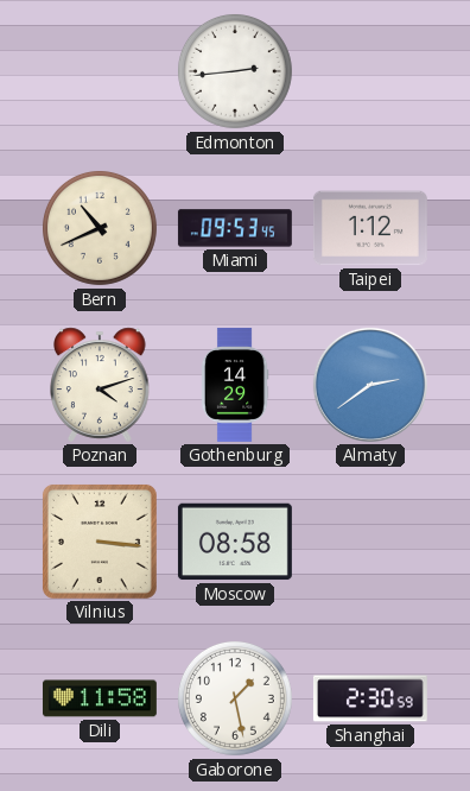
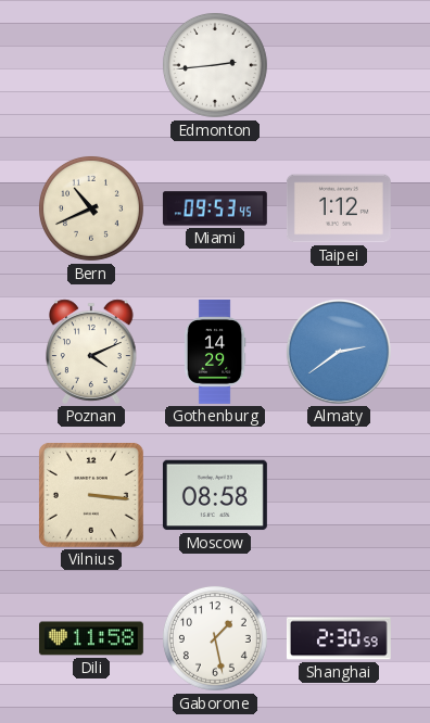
Poznan: 4:12 -> 4:11 (91, 352)
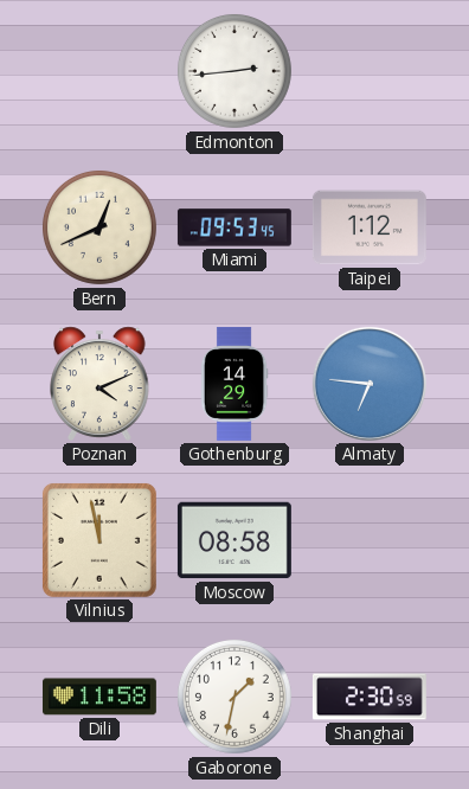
Bern: 10:41 -> 12:41 (99, 227)
Almaty: 2:39 -> 6:46 (370, 384)
Vilnius: 3:16 -> 11:58 (99, 540)
Gaborone: 1:28 -> 1:32 (234, 697)
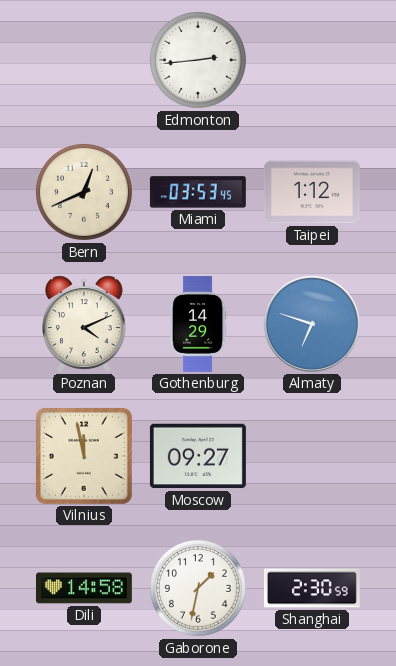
Miami: 09:53 -> 03:53 (198, 192)
Almaty: 6:46 -> 6:48 (312, 324)
Moscow: 08:58 -> 09:27 (198, 456)
Dili: 11:58 -> 14:58 (84, 588)
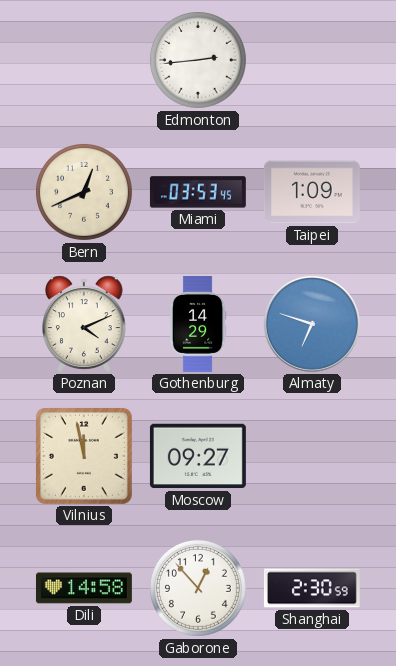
Taipei: 1:12 -> 1:09 (312, 192)
Gaborone: 1:32 -> 12:53 (198, 588)
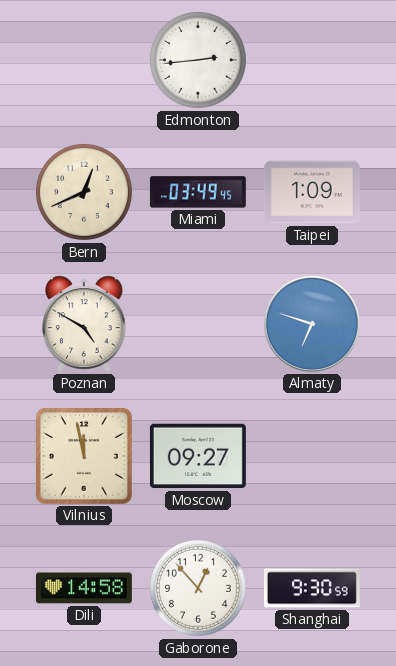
Miami: 03:53 -> 03:49 (198, 192)
Poznan: 4:11 -> 4:50 (84, 324)
Gothenburg: 14:29 -> none (198, 324)
Shanghai: 2:30 -> 9:30 (312, 588)
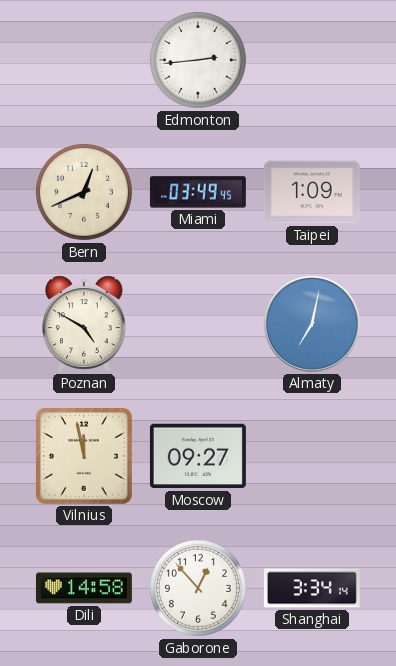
Almaty: 6:48 -> 7:02 (312, 324)
Shanghai: 9:30 -> 3:34 (312, 588)
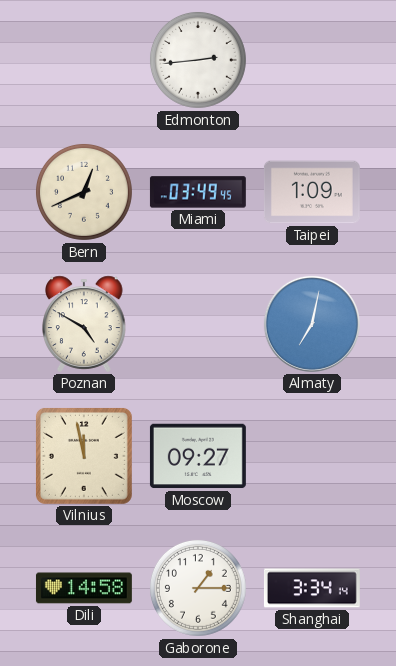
Gaborone: 12:53 -> 1:15 (198, 588)
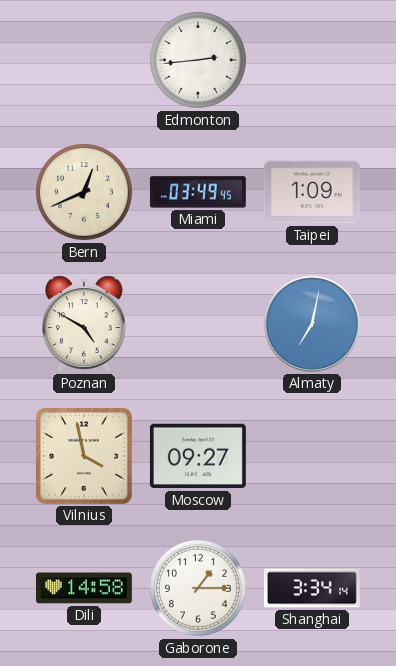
Vilnius: 11:58 -> 3:58 (84, 456)
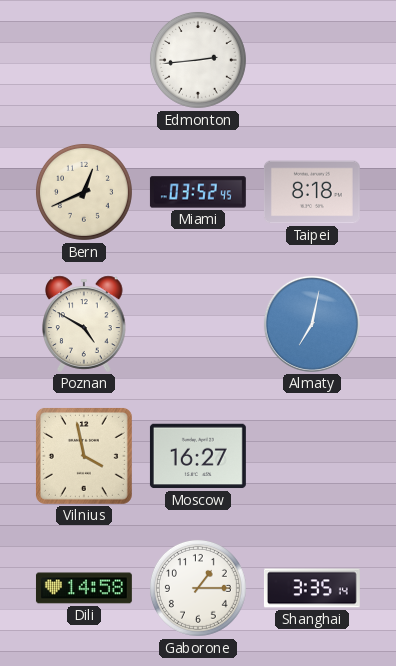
Miami: 03:49 -> 03:52 (198, 192)
Taipei: 1:09 -> 8:18 (312, 192)
Moscow: 09:27 -> 16:27 (198, 456)
Shanghai: 3:34 -> 3:35 (312, 588)
